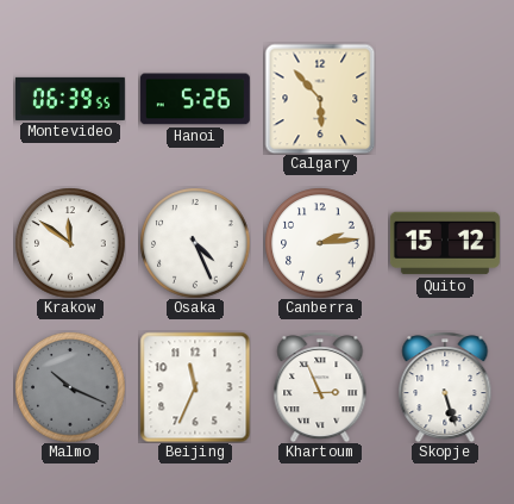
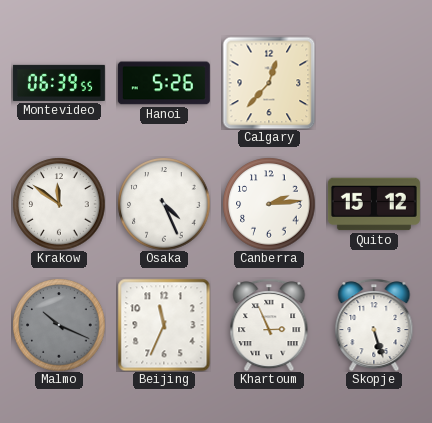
Calgary: 5:53 -> 12:37 (269, 83)
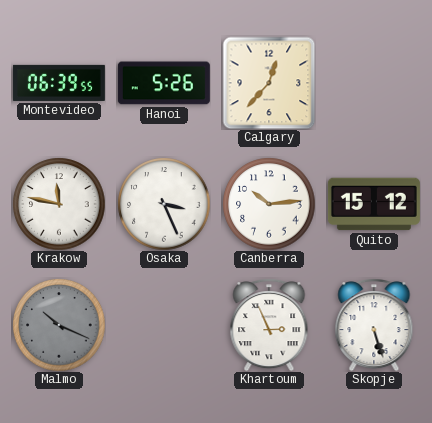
Krakow: 11:51 -> 11:47 (59, 204)
Osaka: 4:26 -> 3:26 (164, 204)
Canberra: 2:14 -> 10:14 (269, 204)
Beijing: 11:34 -> none (164, 325)
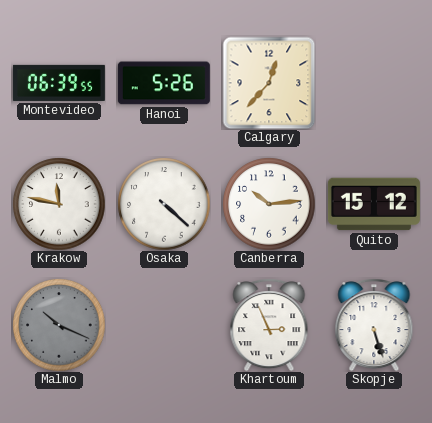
Osaka: 3:26 -> 4:22 (164, 204)
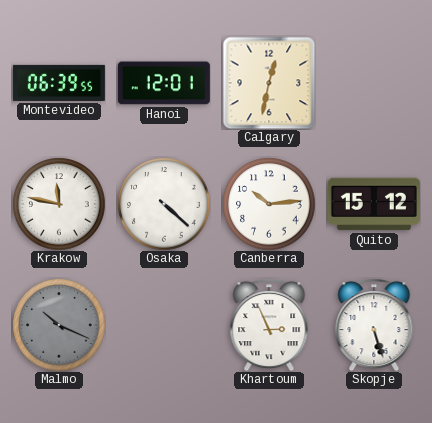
Hanoi: 5:26 -> 12:01 (164, 83)
Calgary: 12:37 -> 12:32 (269, 83)
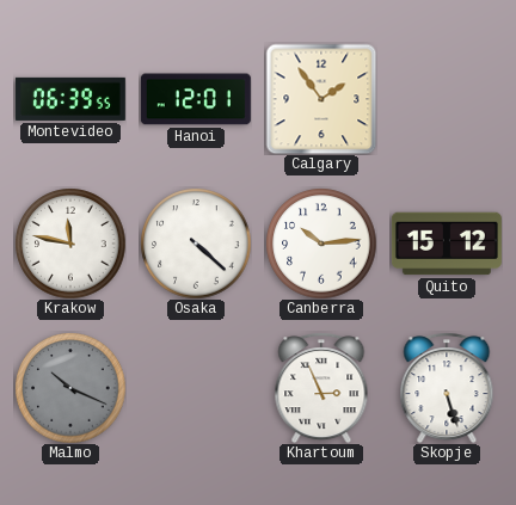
Calgary: 12:32 -> 1:54 (321, 99)
